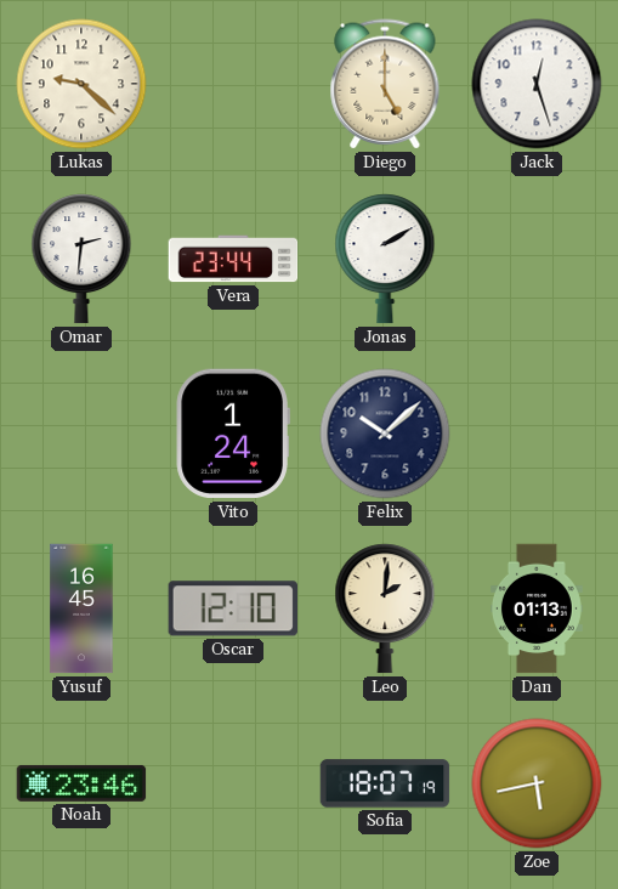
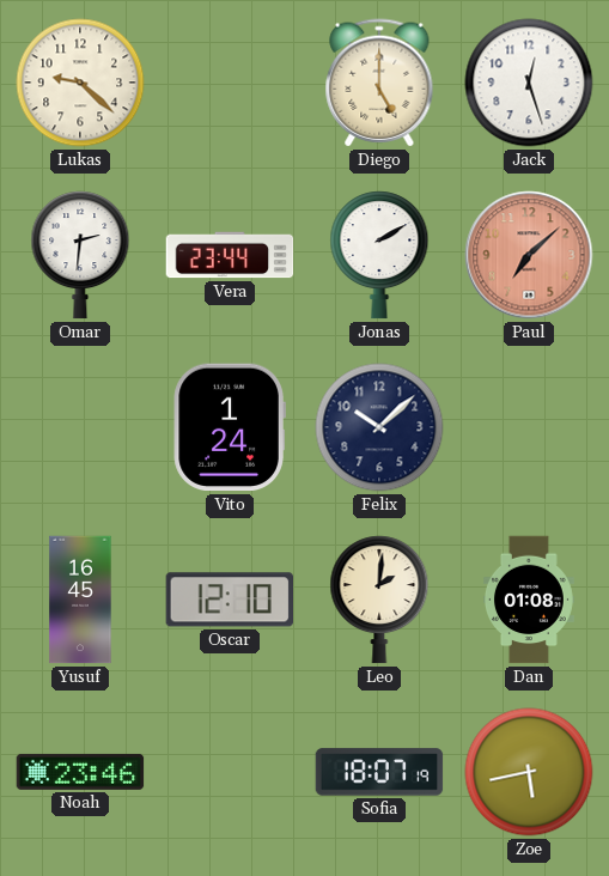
Paul: none -> 7:08 (529, 255)
Dan: 01:13 -> 01:08 (529, 600)
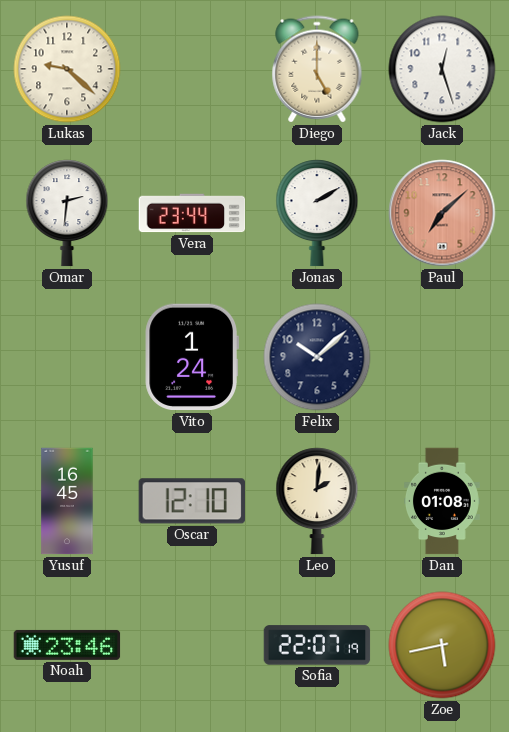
Sofia: 18:07 -> 22:07 (317, 645)
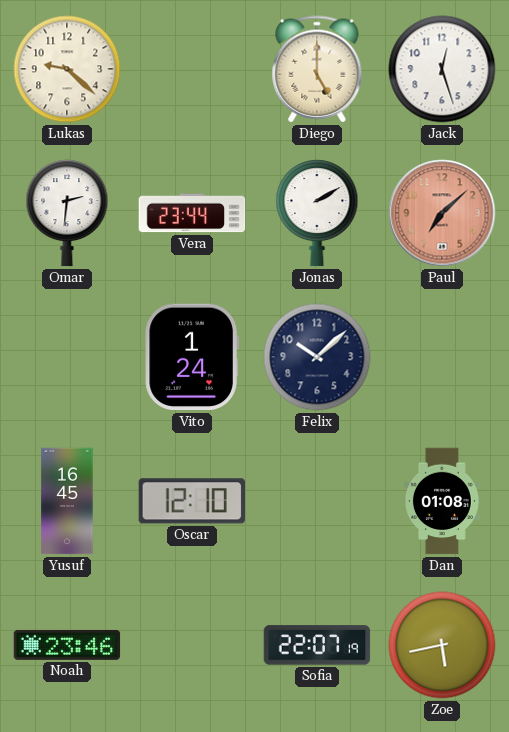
Leo: 2:01 -> none (317, 501)
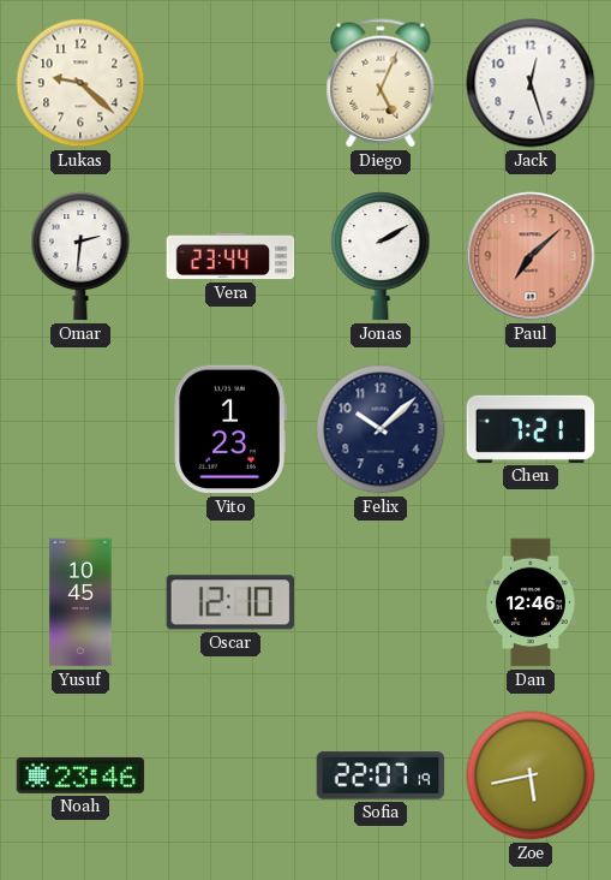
Diego: 5:00 -> 5:04 (381, 83)
Vito: 1:24 -> 1:23 (230, 429)
Chen: none -> 7:21 (531, 429)
Yusuf: 16:45 -> 10:45 (80, 602)
Dan: 01:08 -> 12:46 (531, 602)
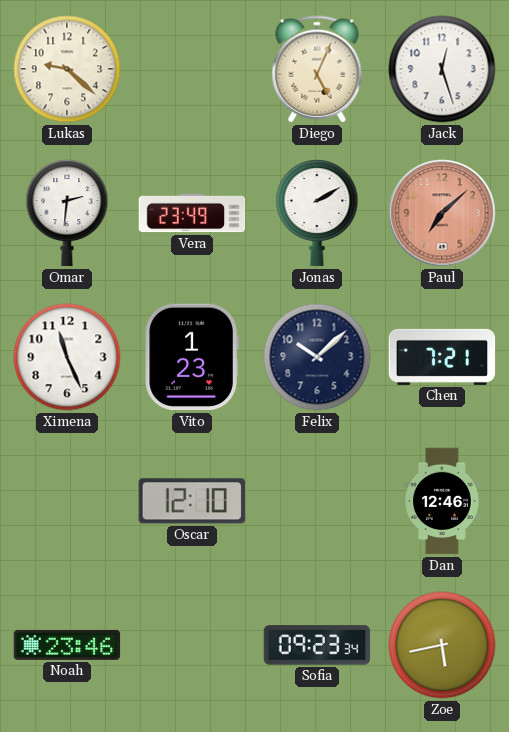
Vera: 23:44 -> 23:49 (192, 213)
Ximena: none -> 11:26 (67, 357)
Yusuf: 10:45 -> none (80, 602)
Sofia: 22:07 -> 09:23 (317, 645)
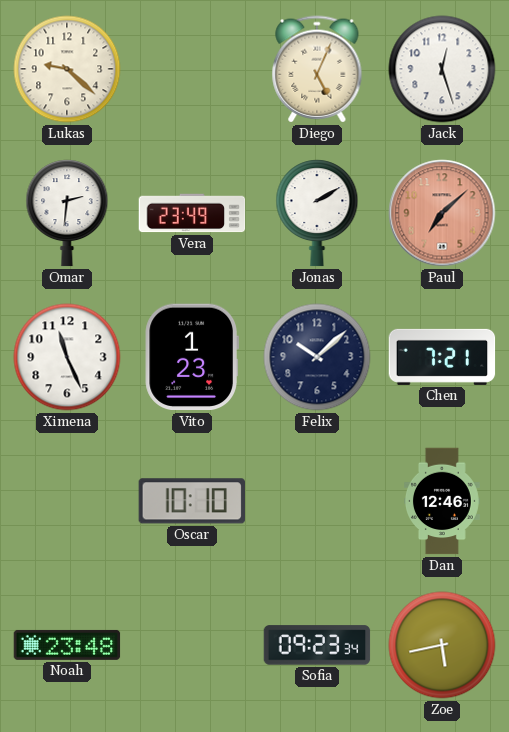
Oscar: 12:10 -> 10:10 (191, 501)
Noah: 23:46 -> 23:48 (67, 645)
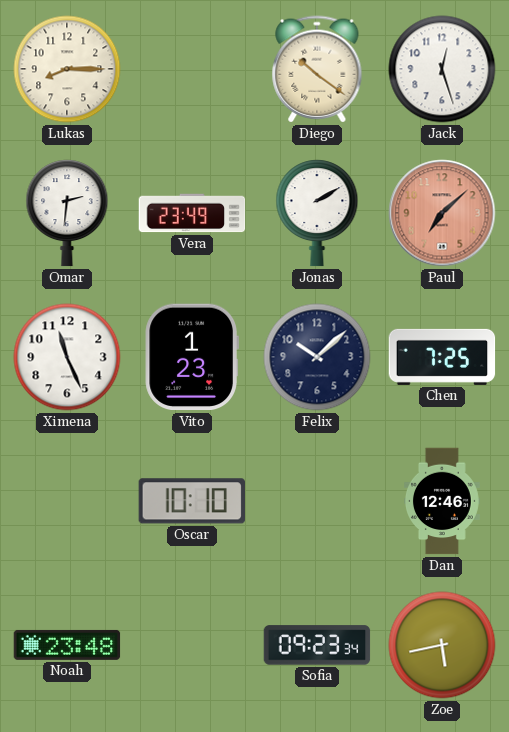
Lukas: 9:22 -> 8:15 (67, 69)
Diego: 5:04 -> 10:21 (317, 69)
Chen: 7:21 -> 7:25 (442, 357)
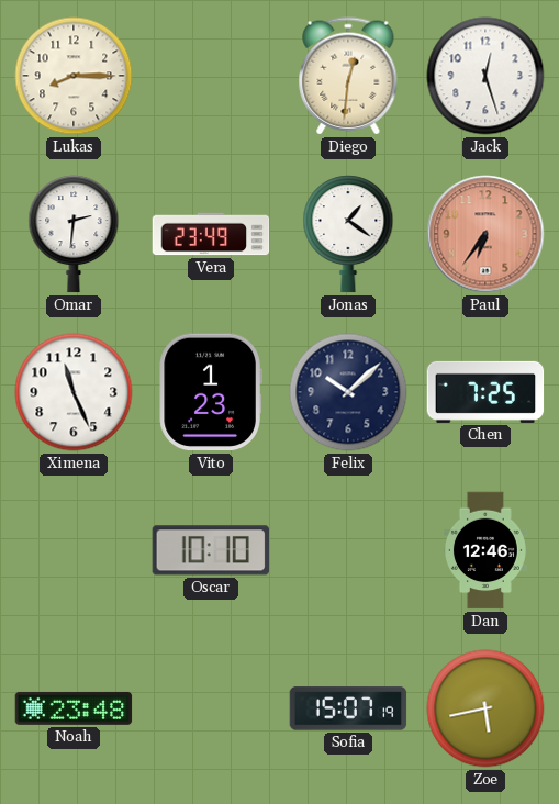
Diego: 10:21 -> 12:31 (348, 76)
Jonas: 2:10 -> 1:21 (348, 234)
Paul: 7:08 -> 6:36 (485, 234)
Sofia: 09:23 -> 15:07 (348, 708)
